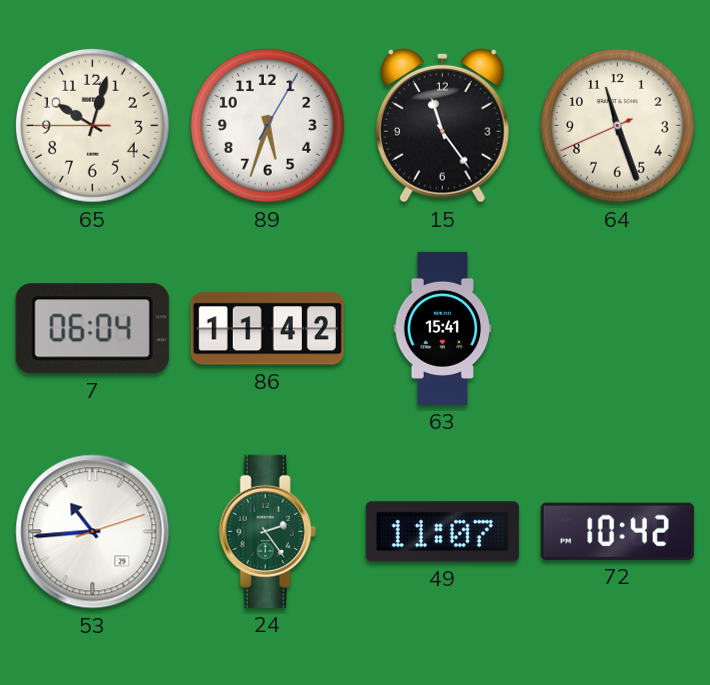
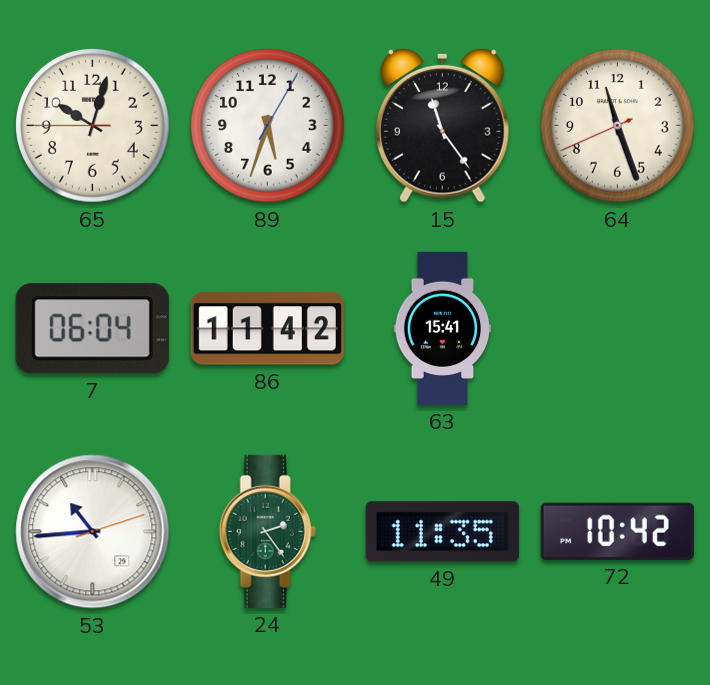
49: 11:07 -> 11:35 (442, 532)
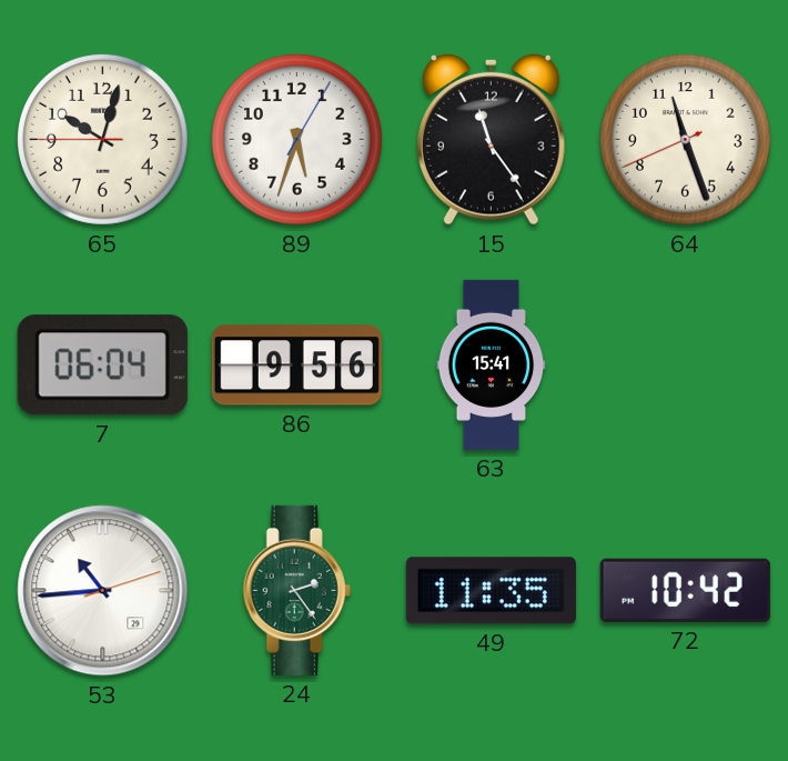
86: 11:42 -> 9:56 (296, 366)
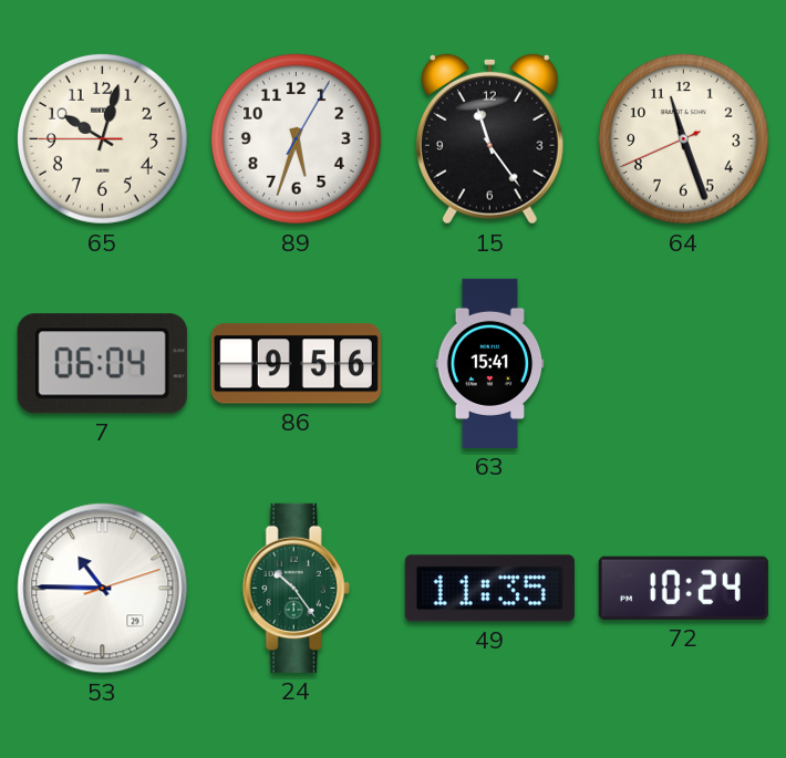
53: 10:44 -> 10:45 (103, 589)
24: 2:24 -> 10:24 (296, 588)
72: 10:42 -> 10:24 (683, 588)
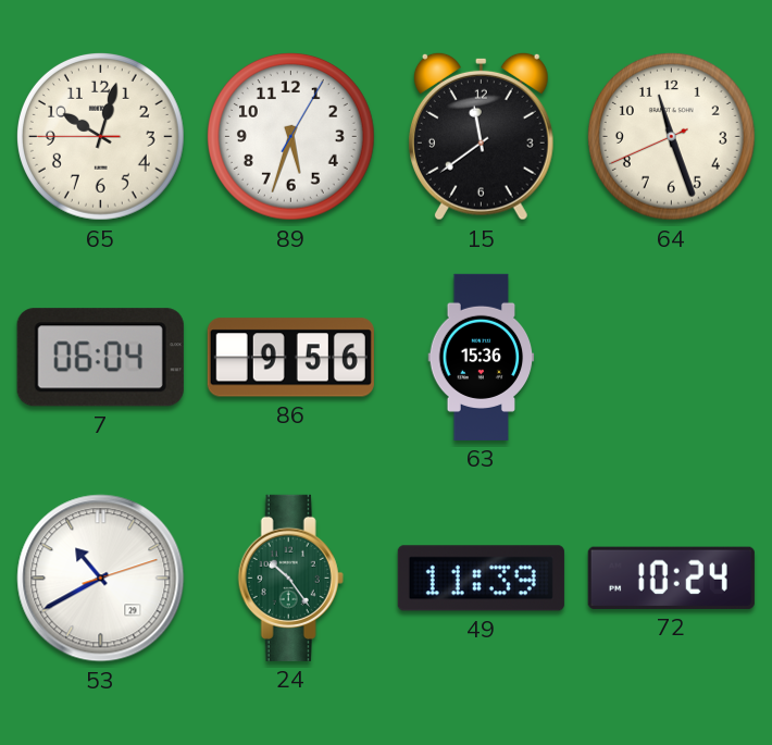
15: 11:24 -> 11:39 (481, 136)
63: 15:41 -> 15:36 (482, 357)
53: 10:45 -> 10:40 (101, 579)
49: 11:35 -> 11:39 (481, 579)
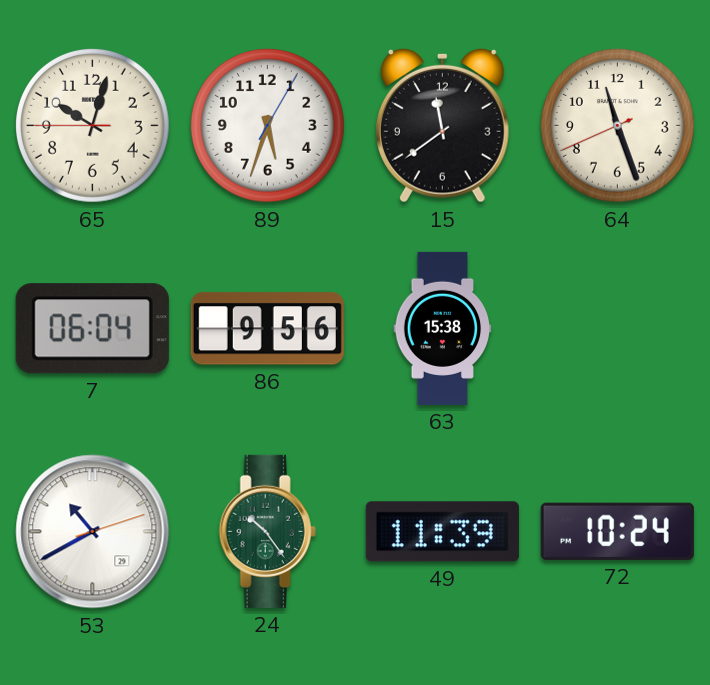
63: 15:36 -> 15:38 (443, 328)
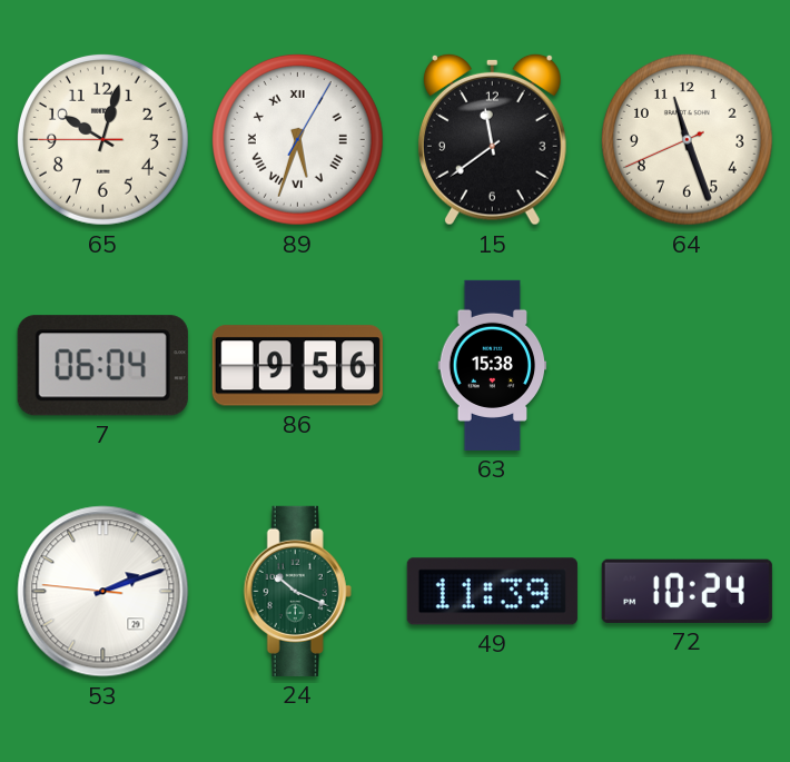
89 numerals: Arabic -> Roman (298, 140)
53: 10:40 -> 2:11 (103, 592)
24: 10:24 -> 10:19 (297, 591)
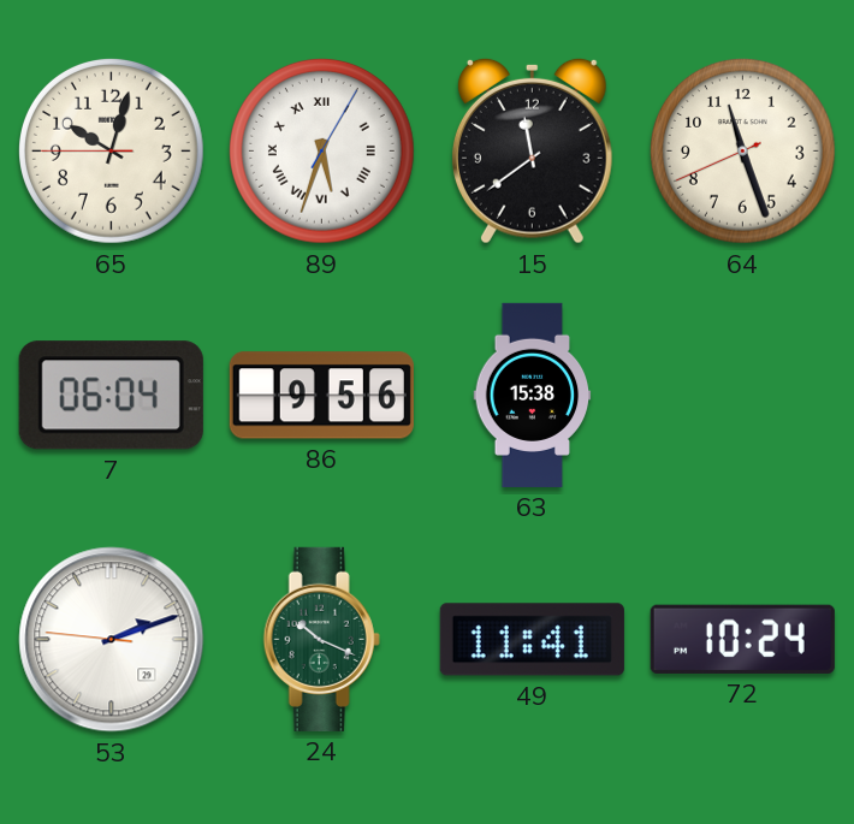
49: 11:39 -> 11:41 (532, 640)
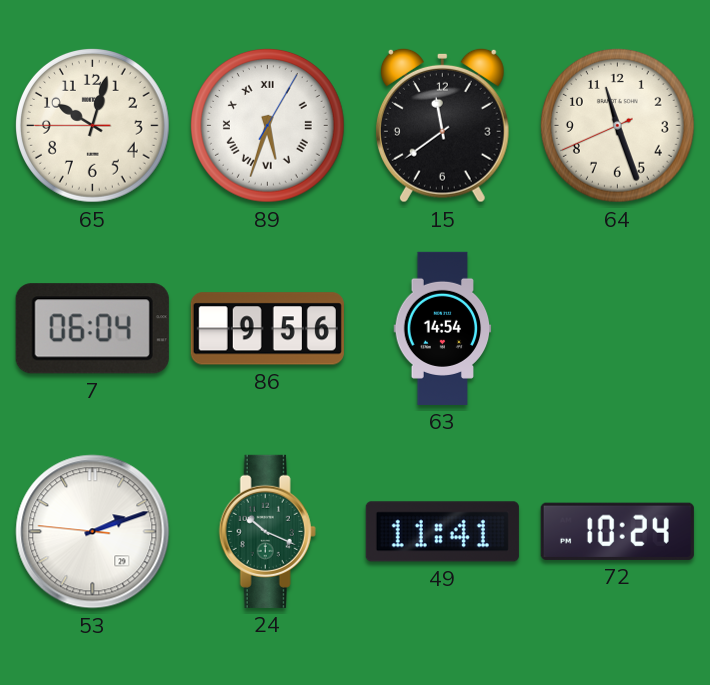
63: 15:38 -> 14:54 (443, 328)
